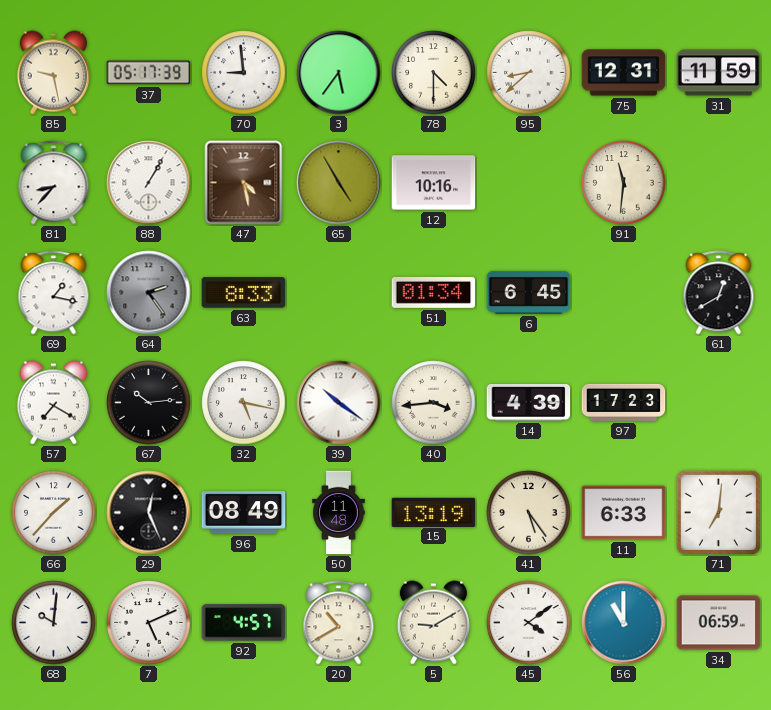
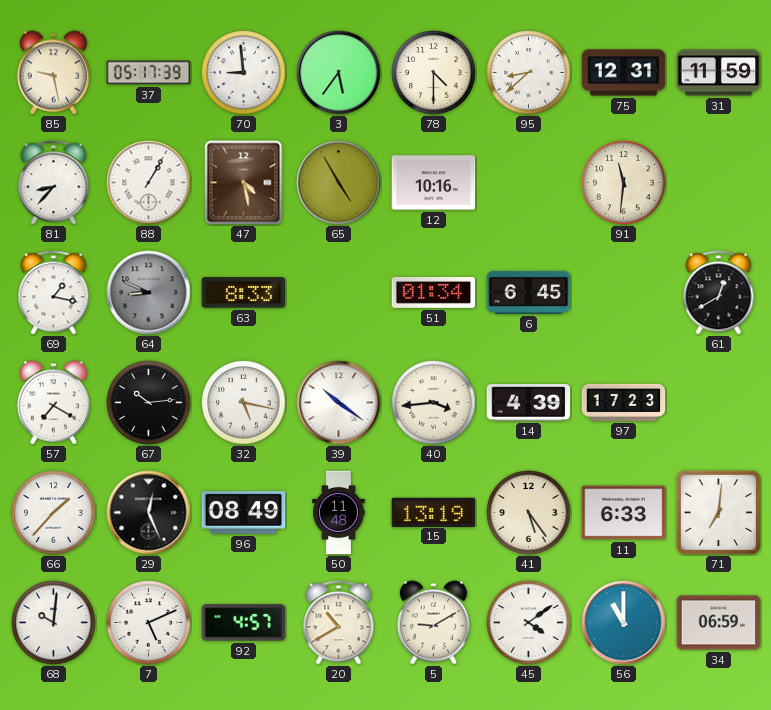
64: 2:24 -> 8:49 (149, 293)
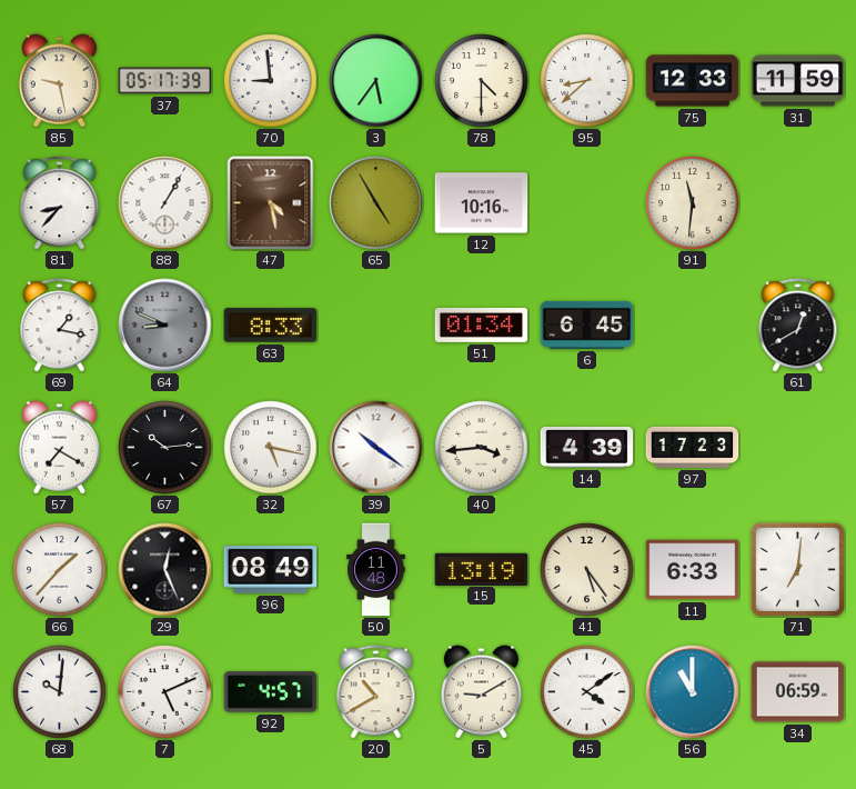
75: 12:31 -> 12:33 (693, 81)
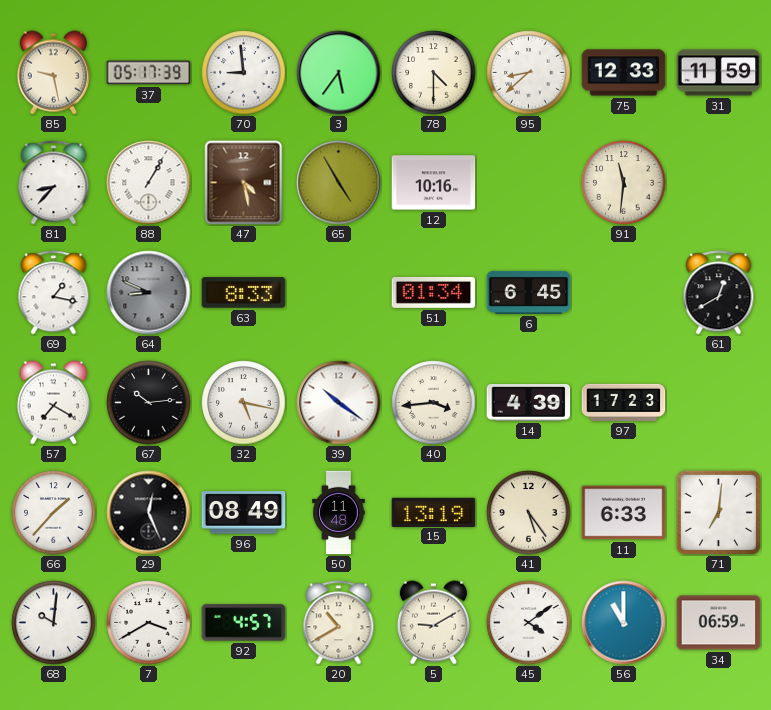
7: 5:11 -> 3:40 (149, 623)
